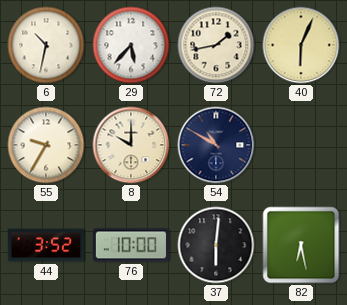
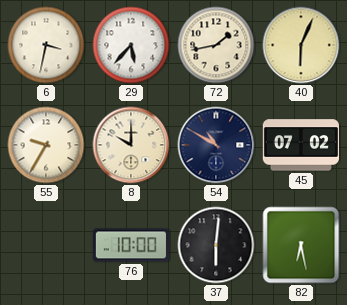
6: 10:32 -> 3:32 (46, 45)
45: none -> 07:02 (300, 145)
44: 3:52 -> none (46, 245)
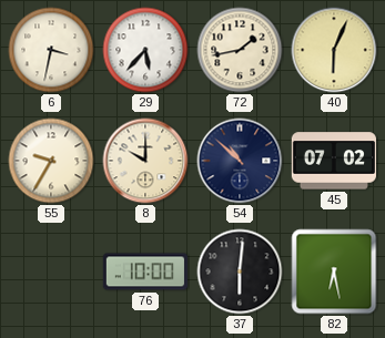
54: 10:50 -> 10:52 (240, 161)
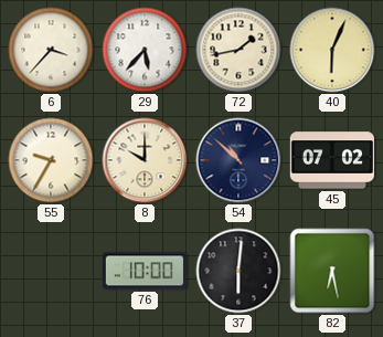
6: 3:32 -> 3:37 (51, 50)
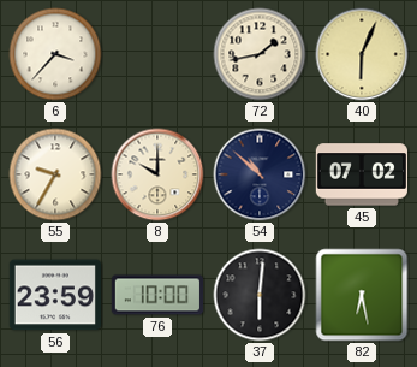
29: 5:37 -> none (145, 50)
56: none -> 23:59 (54, 295)
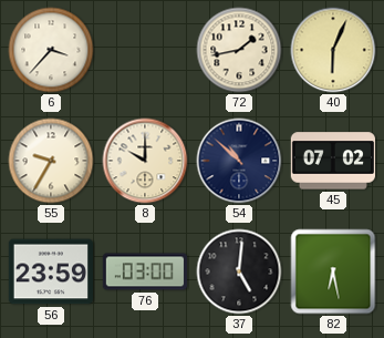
76: 10:00 -> 03:00 (144, 272)
37: 6:01 -> 5:01 (239, 272)
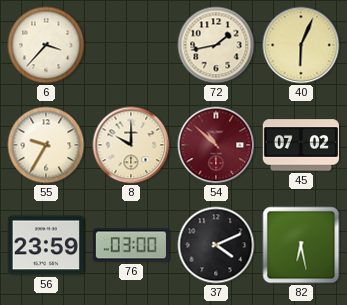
54 dial: navy -> burgundy (216, 145)
37: 5:01 -> 4:11 (216, 245)
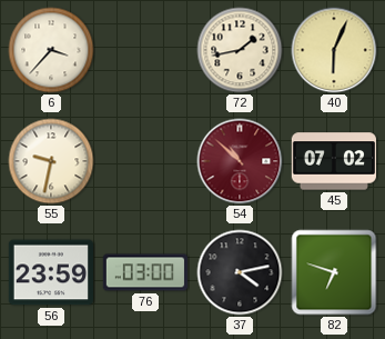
55: 9:35 -> 9:32 (51, 161)
8: 10:00 -> none (131, 145)
37: 4:11 -> 4:13 (240, 272)
82: 6:28 -> 6:48 (334, 272)
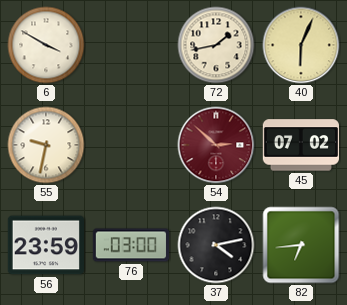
6: 3:37 -> 3:50 (46, 45)
54: 10:52 -> 2:52 (216, 145)
82: 6:48 -> 6:44 (301, 245)
